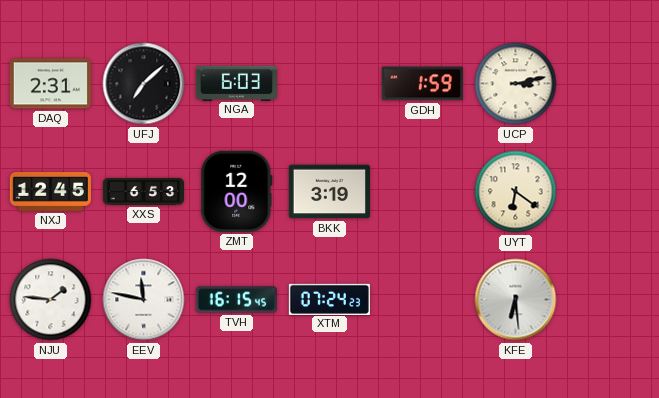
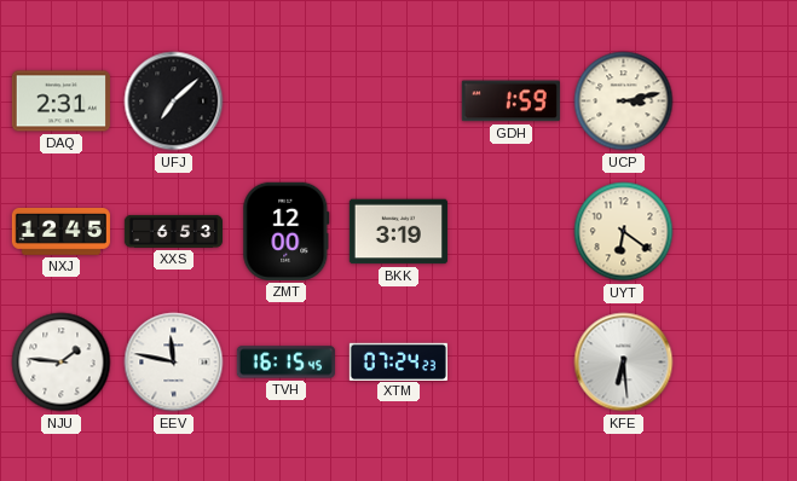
NGA: 6:03 -> none (236, 83)
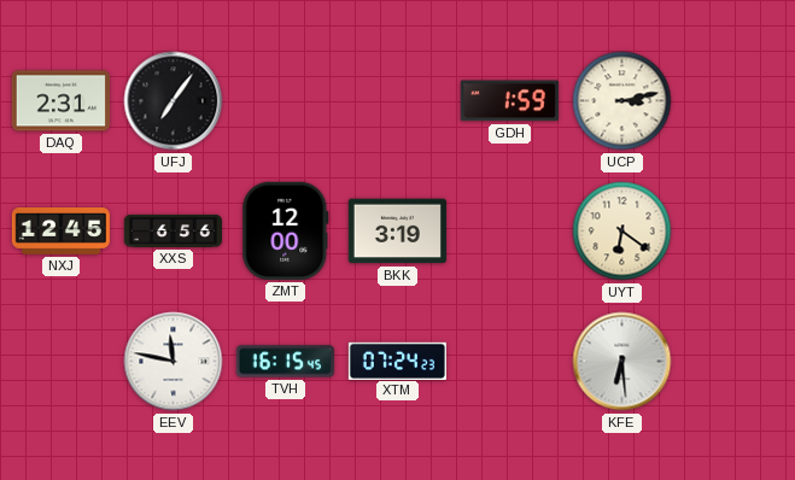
UFJ: 7:08 -> 7:06 (174, 101)
XXS: 6:53 -> 6:56 (173, 230)
NJU: 1:46 -> none (62, 363)
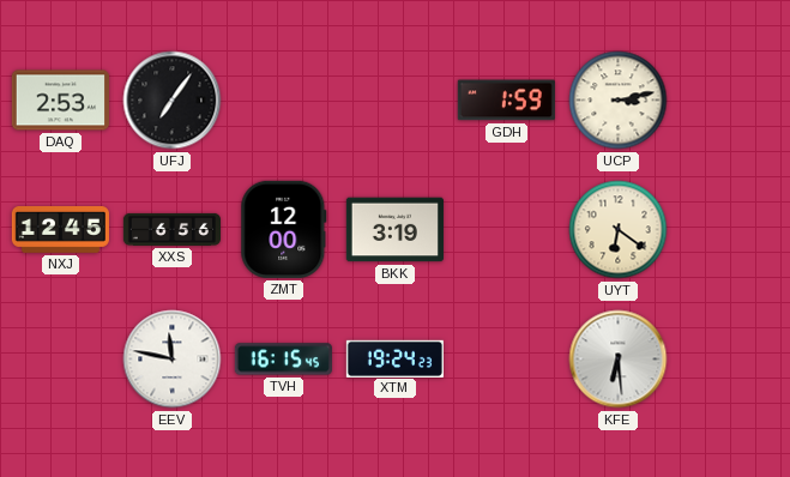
DAQ: 2:31 -> 2:53 (60, 101)
XTM: 07:24 -> 19:24 (394, 358)
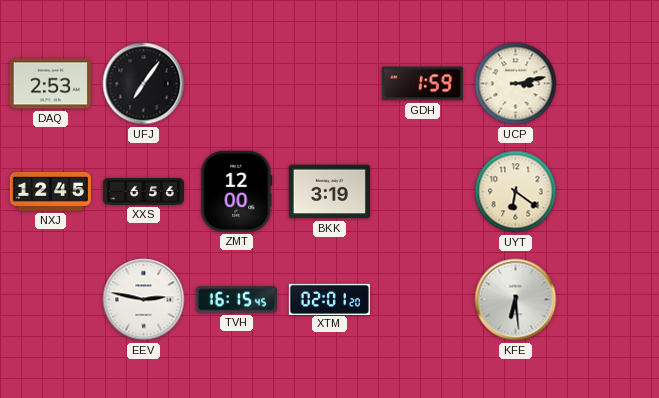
EEV: 11:47 -> 2:47 (144, 300)
XTM: 19:24 -> 02:01 (329, 299)
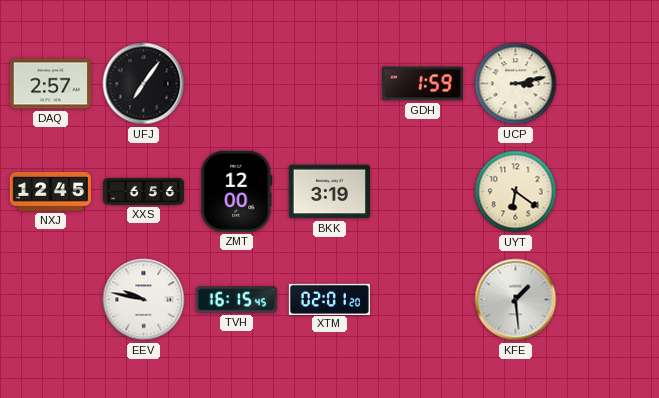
DAQ: 2:53 -> 2:57 (50, 84)
EEV: 2:47 -> 9:47 (144, 300)
KFE: 6:29 -> 1:29 (516, 300)
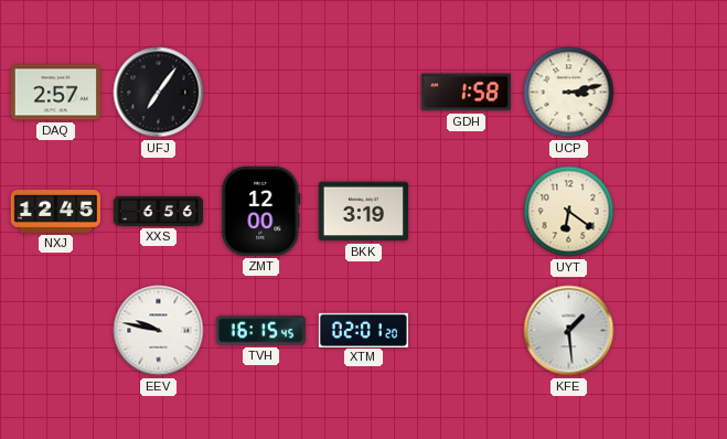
GDH: 1:59 -> 1:58 (466, 93)
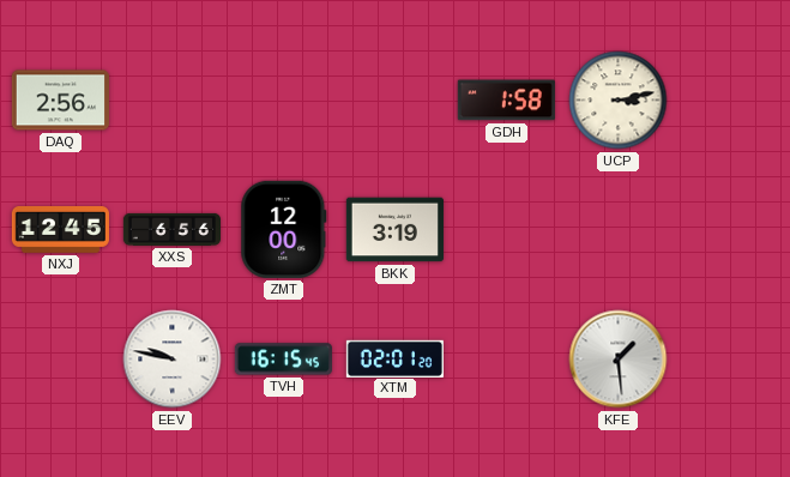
DAQ: 2:57 -> 2:56 (60, 101)
UFJ: 7:06 -> none (159, 93)
UYT: 6:21 -> none (569, 212)
